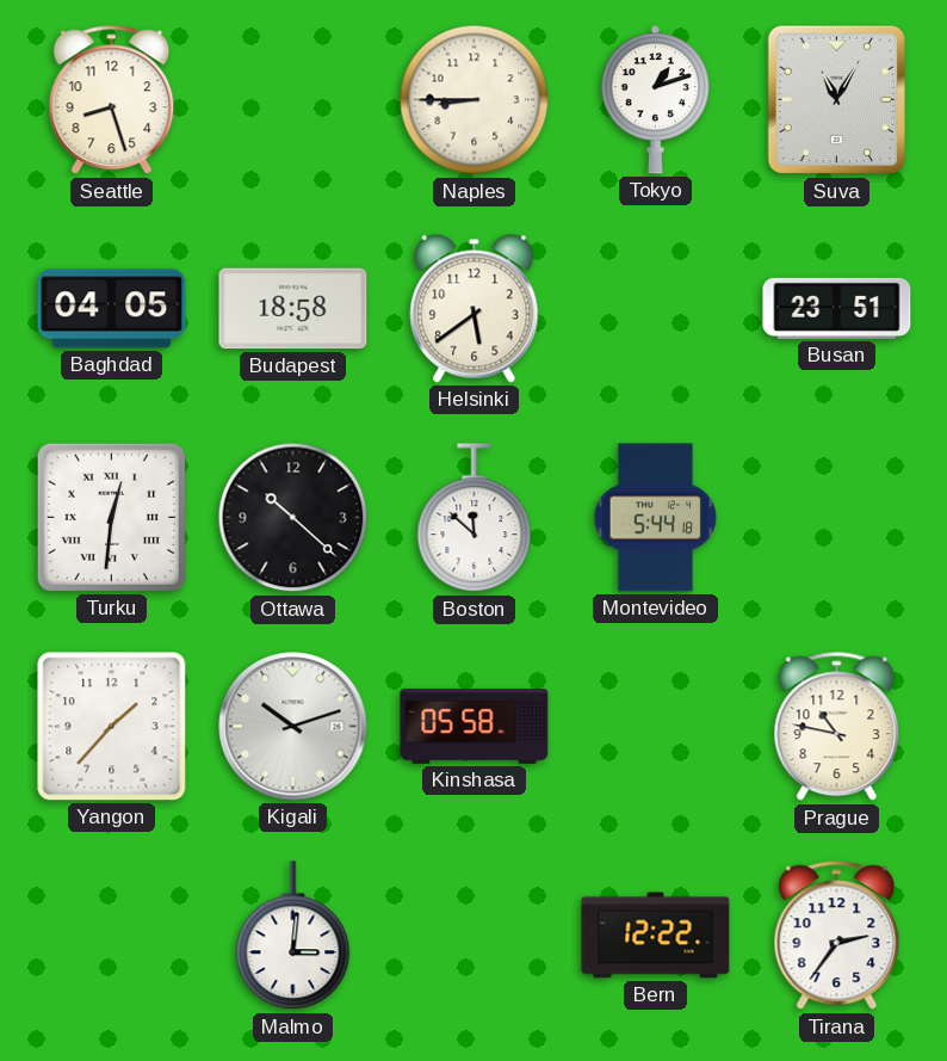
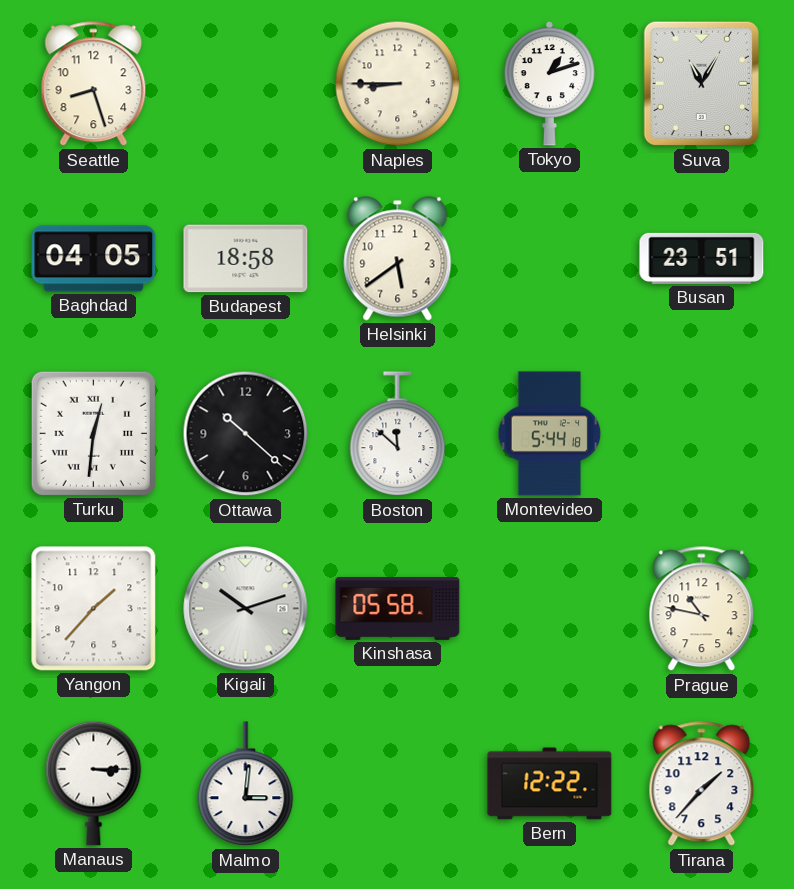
Manaus: none -> 3:15 (94, 783)
Tirana: 2:36 -> 1:37 (702, 784)
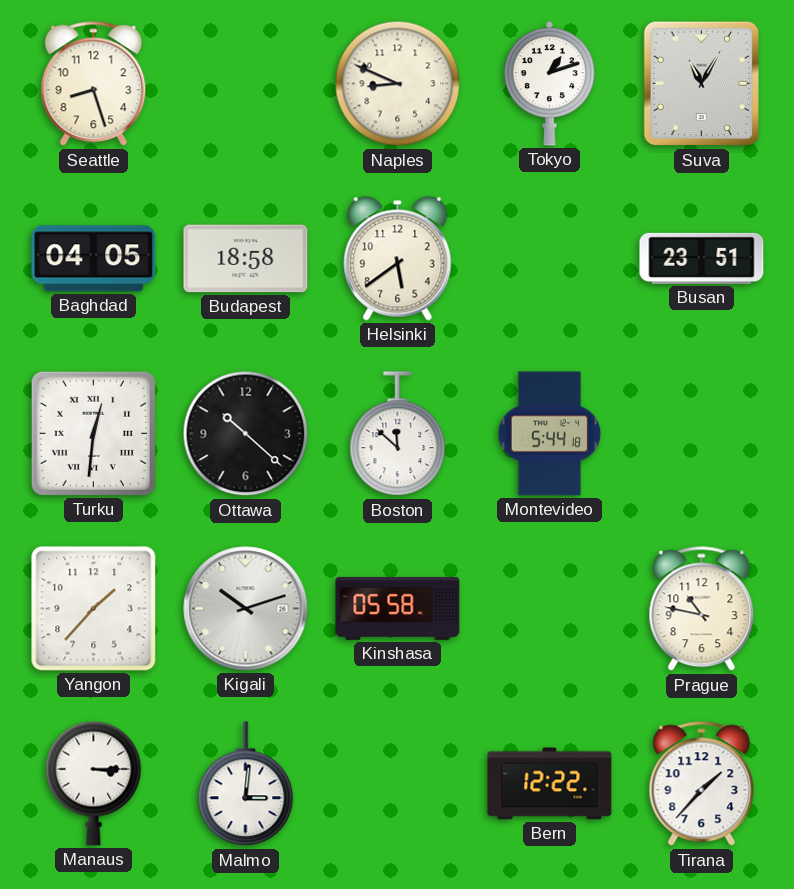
Naples: 8:45 -> 8:49 (398, 84)
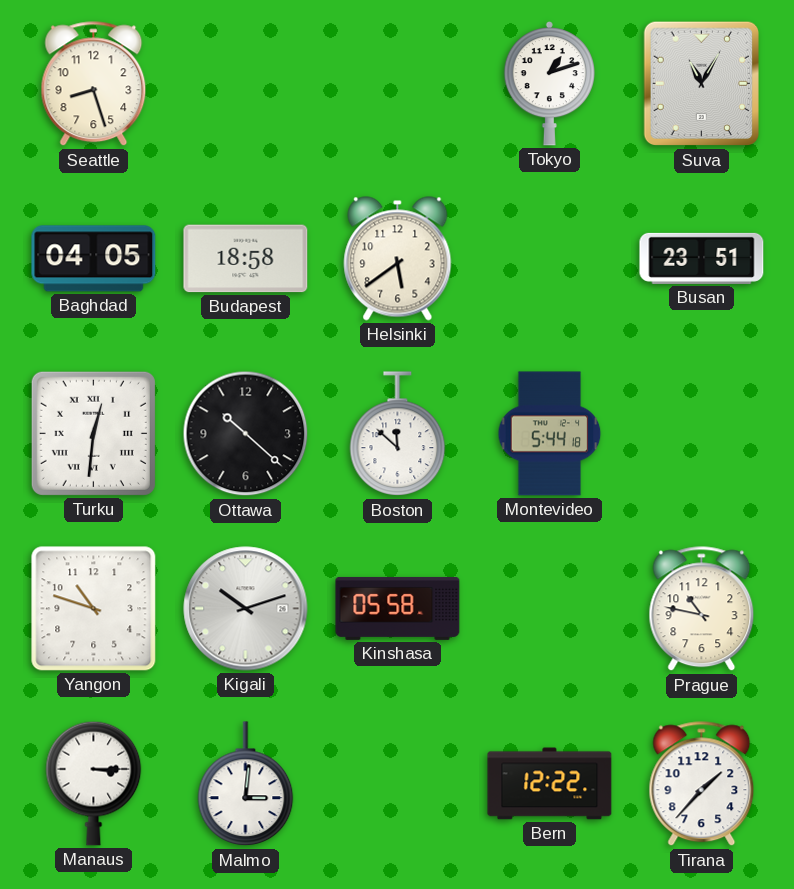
Naples: 8:49 -> none (398, 84)
Yangon: 1:37 -> 10:48 (94, 609)
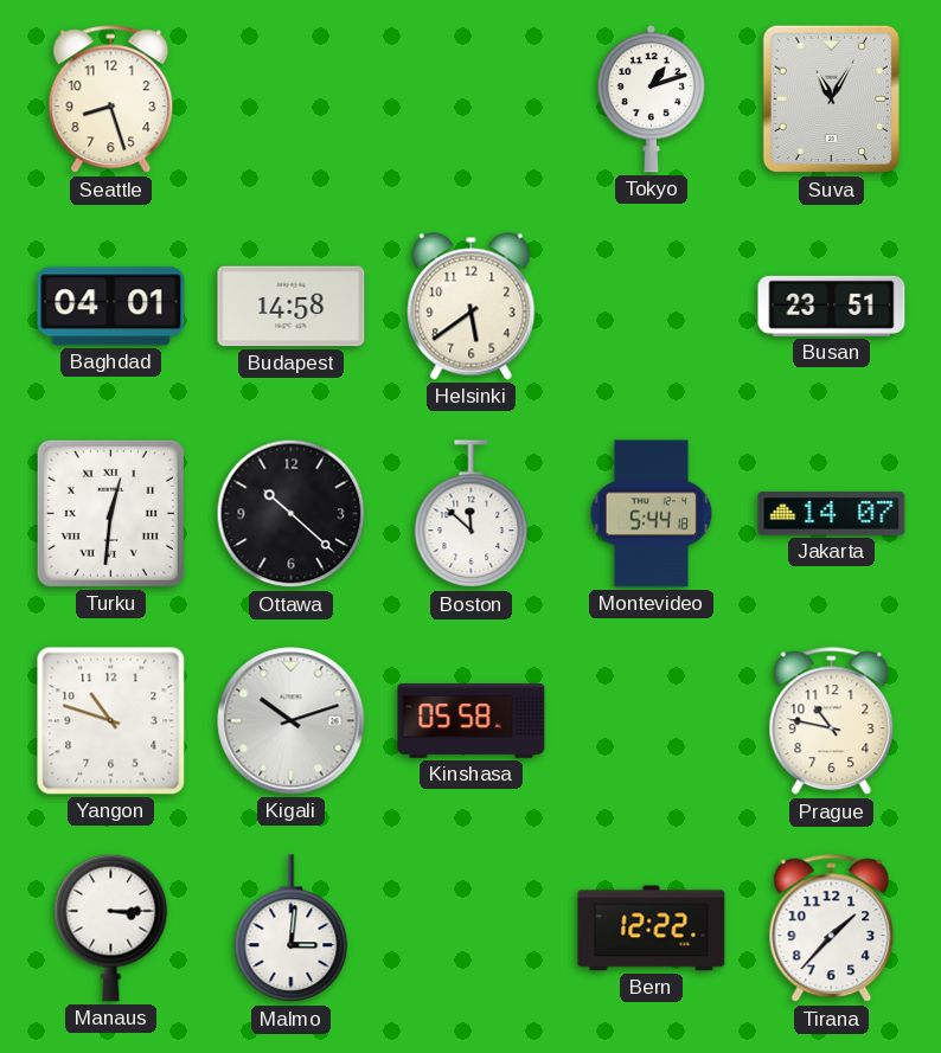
Baghdad: 04:05 -> 04:01 (111, 307)
Budapest: 18:58 -> 14:58 (292, 307)
Jakarta: none -> 14:07 (832, 514)
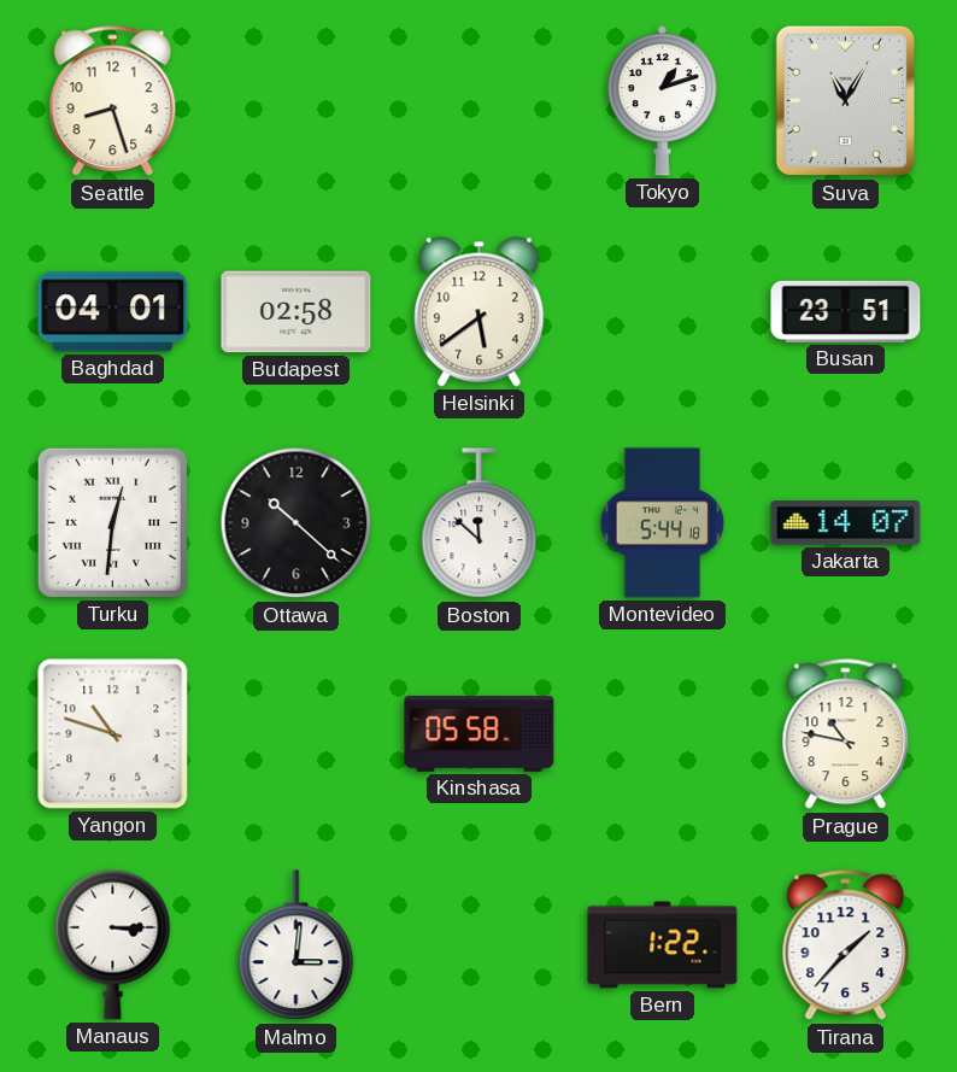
Budapest: 14:58 -> 02:58 (297, 312)
Kigali: 10:12 -> none (292, 721)
Bern: 12:22 -> 1:22 (663, 945)
